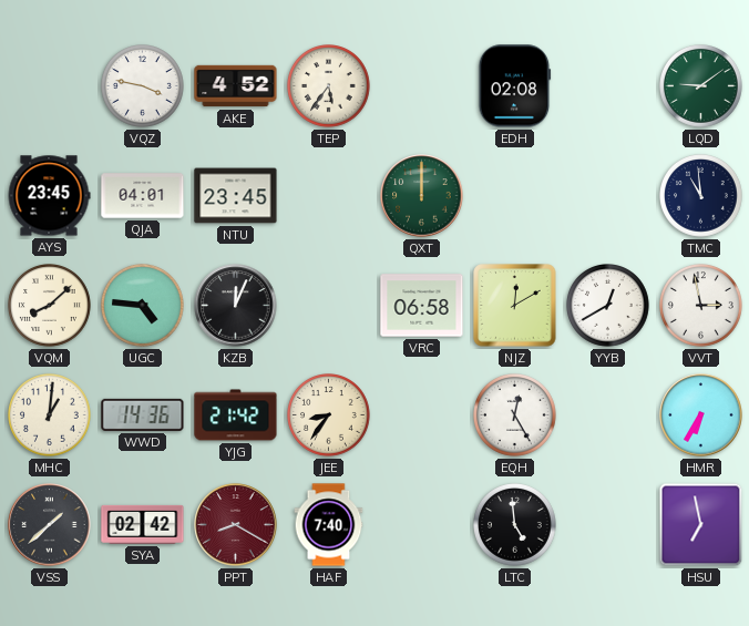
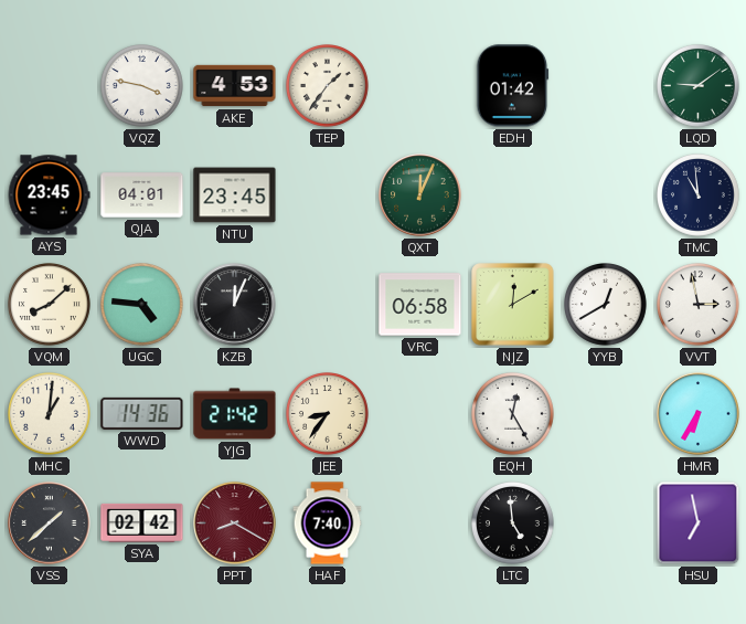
AKE: 4:52 -> 4:53 (235, 86)
TEP: 5:36 -> 1:36 (328, 86)
EDH: 02:08 -> 01:42 (513, 86)
QXT: 12:00 -> 12:04 (420, 195)
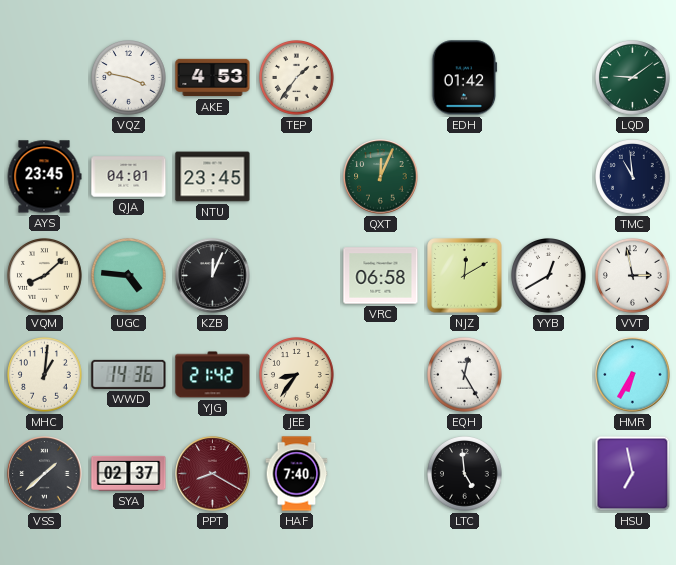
SYA: 02:42 -> 02:37 (129, 473)
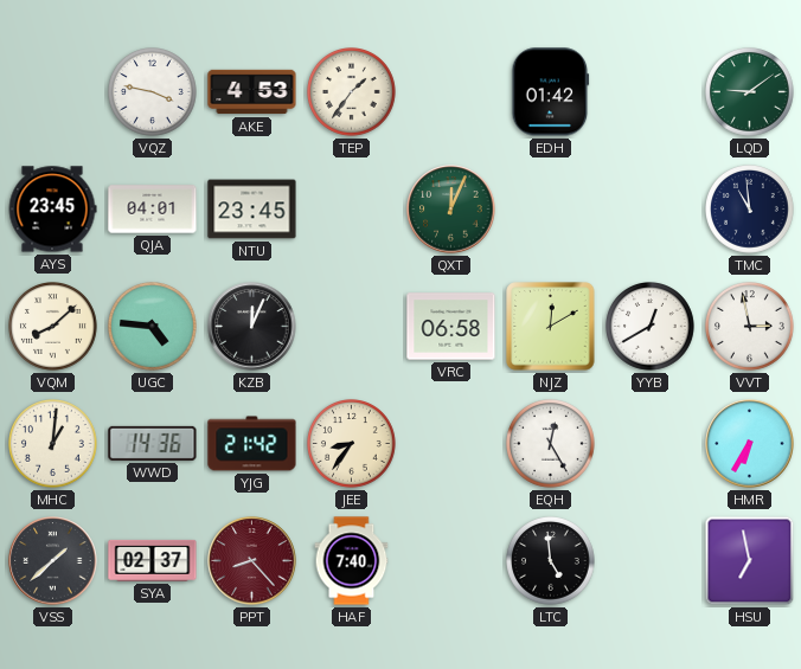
PPT: 8:20 -> 8:23 (252, 561)
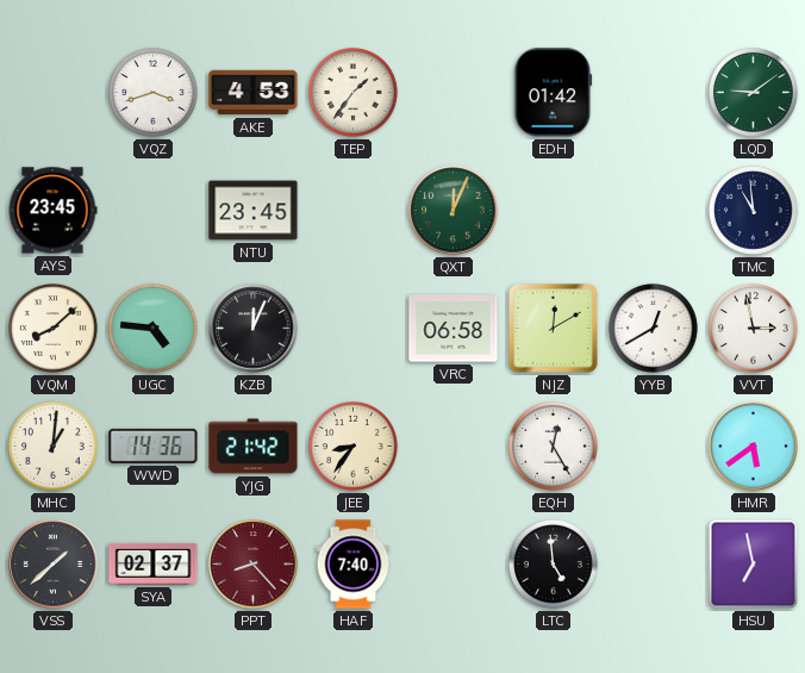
VQZ: 3:47 -> 3:42 (154, 93)
QJA: 04:01 -> none (153, 210)
HMR: 6:35 -> 5:39 (754, 447)
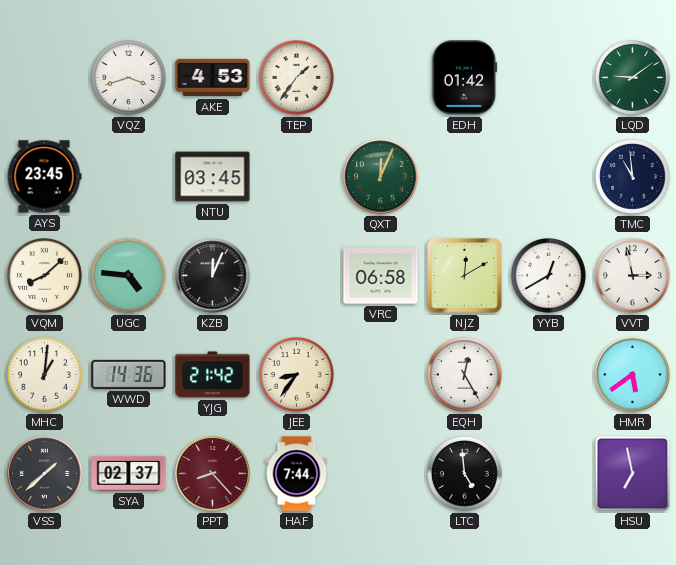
NTU: 23:45 -> 03:45 (213, 177)
HAF: 7:40 -> 7:44 (297, 474)
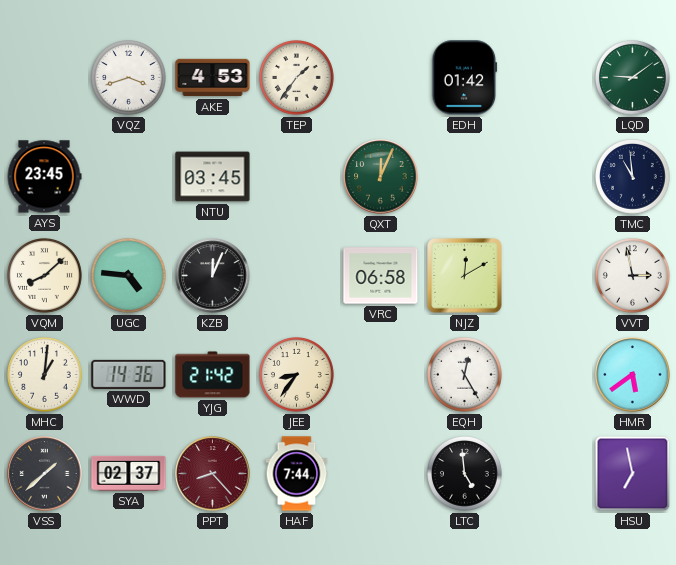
YYB: 12:40 -> none (549, 276)
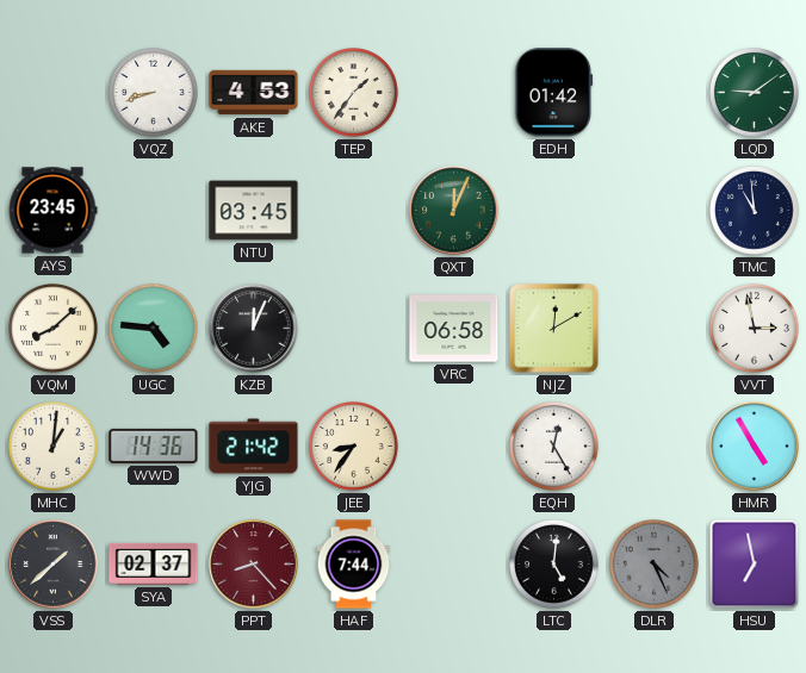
VQZ: 3:42 -> 8:42 (154, 93)
HMR: 5:39 -> 4:55 (755, 447)
LTC: 4:59 -> 5:01 (554, 565)
DLR: none -> 4:26 (655, 565)
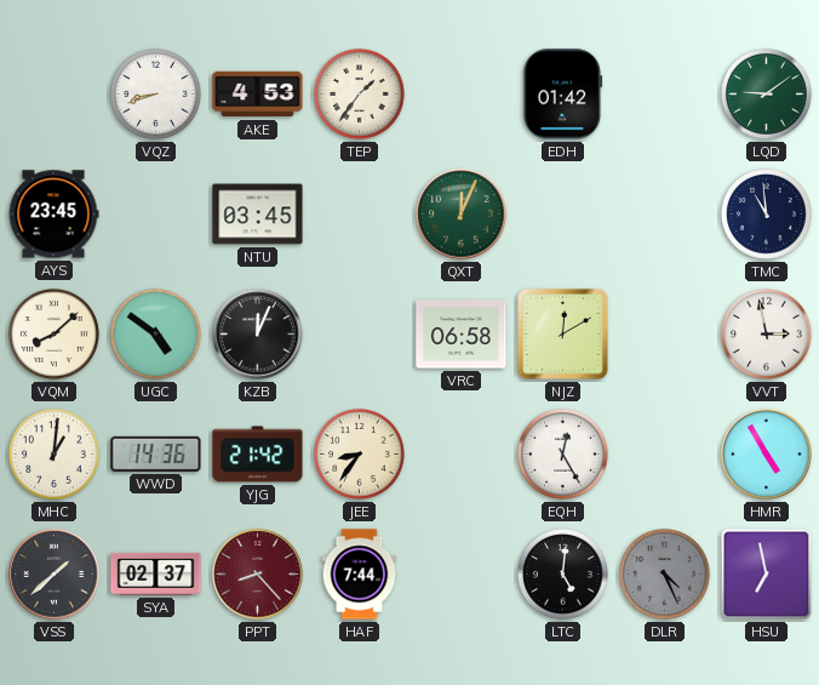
UGC: 4:46 -> 4:51 (156, 335)
